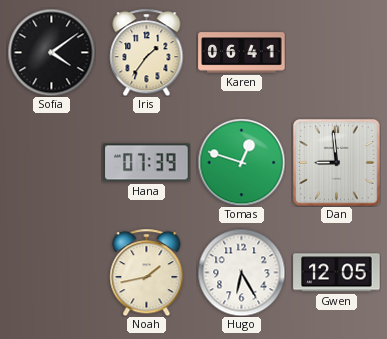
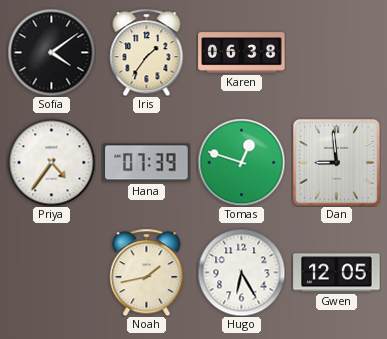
Karen: 06:41 -> 06:38 (242, 53)
Priya: none -> 4:36 (51, 162)
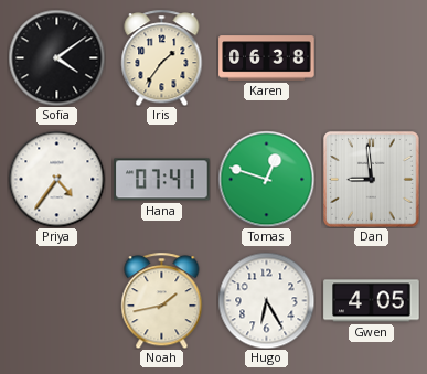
Hana: 07:39 -> 07:41 (162, 180)
Gwen: 12:05 -> 4:05 (372, 301)
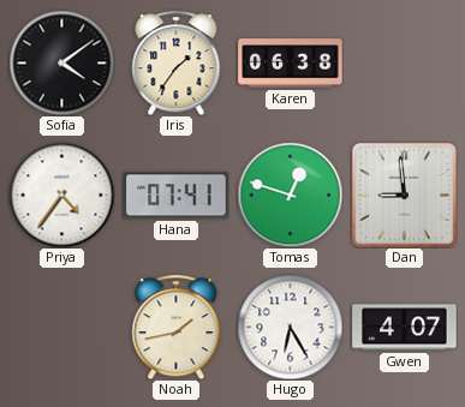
Gwen: 4:05 -> 4:07 (405, 328)
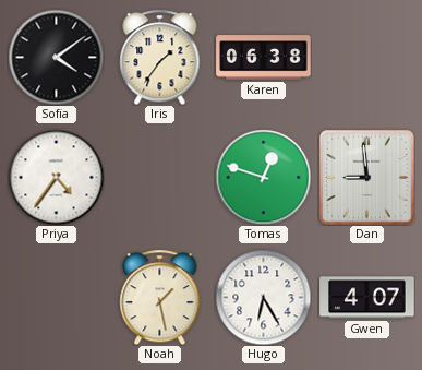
Hana: 07:41 -> none (177, 196)
Noah: 1:43 -> 1:28 (160, 297)
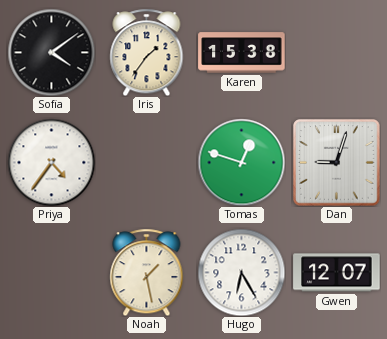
Karen: 06:38 -> 15:38 (242, 53)
Dan: 8:59 -> 9:03 (337, 163)
Gwen: 4:07 -> 12:07 (337, 273)
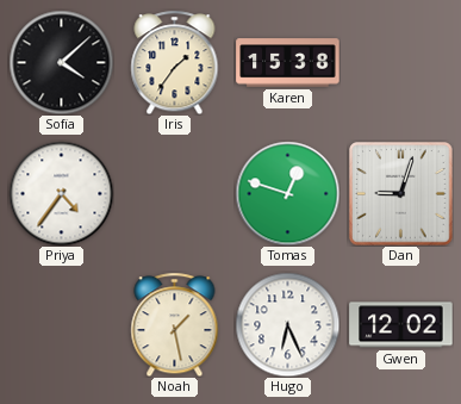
Sofia: 4:09 -> 4:08 (61, 62)
Hugo: 6:25 -> 6:26 (287, 324)
Gwen: 12:07 -> 12:02 (401, 325)
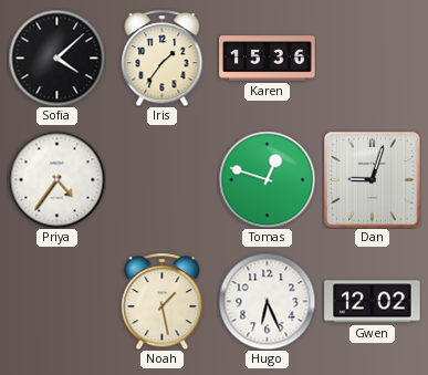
Karen: 15:38 -> 15:36 (268, 59)
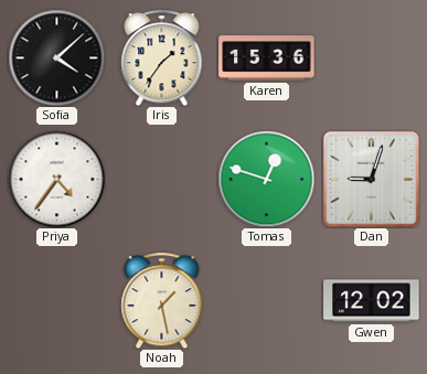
Hugo: 6:26 -> none (267, 301)
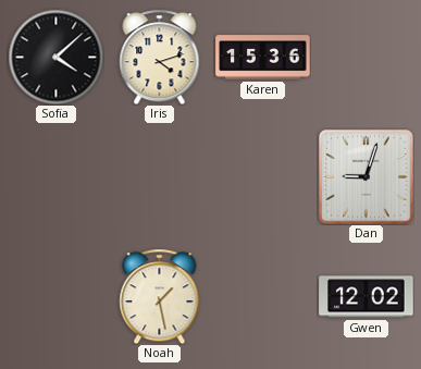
Iris: 1:36 -> 4:12 (160, 57)
Priya: 4:36 -> none (56, 179)
Tomas: 12:48 -> none (266, 179)
